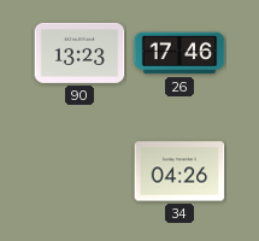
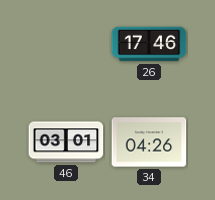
90: 13:23 -> none (80, 53)
46: none -> 03:01 (66, 142)
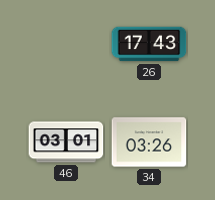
26: 17:46 -> 17:43 (149, 44)
34: 04:26 -> 03:26 (149, 142)
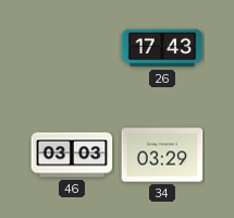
46: 03:01 -> 03:03 (72, 155)
34: 03:26 -> 03:29 (162, 155)
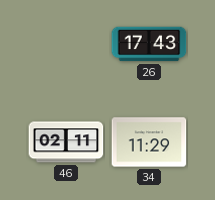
46: 03:03 -> 02:11 (66, 142)
34: 03:29 -> 11:29 (149, 142)
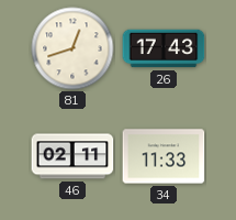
81: none -> 12:42 (72, 48)
34: 11:29 -> 11:33 (164, 156)
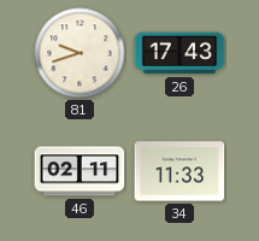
81: 12:42 -> 9:42 (80, 53)
